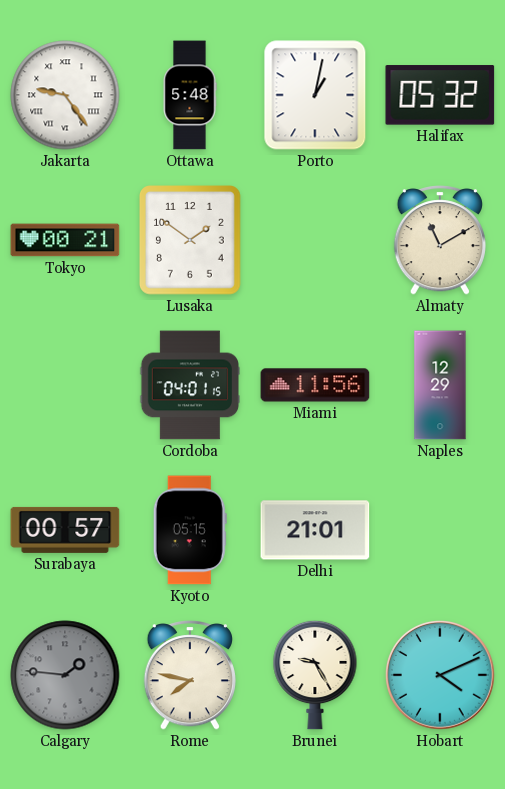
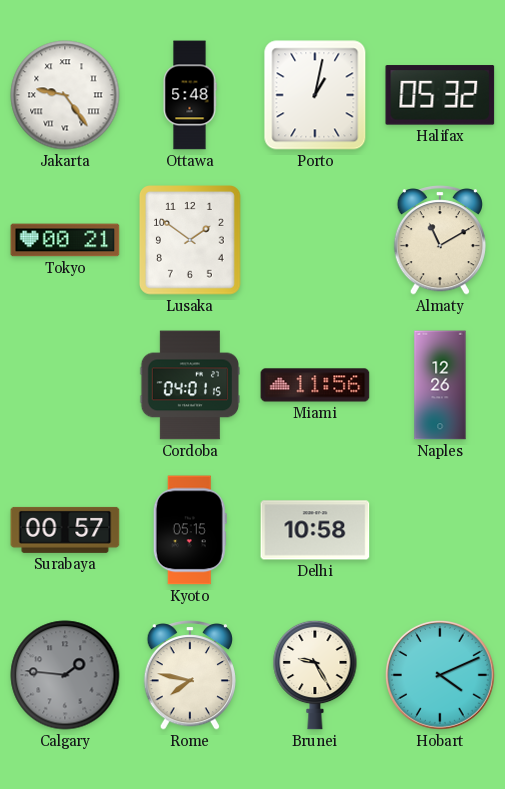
Naples: 12:29 -> 12:26 (440, 385)
Delhi: 21:01 -> 10:58 (315, 530)
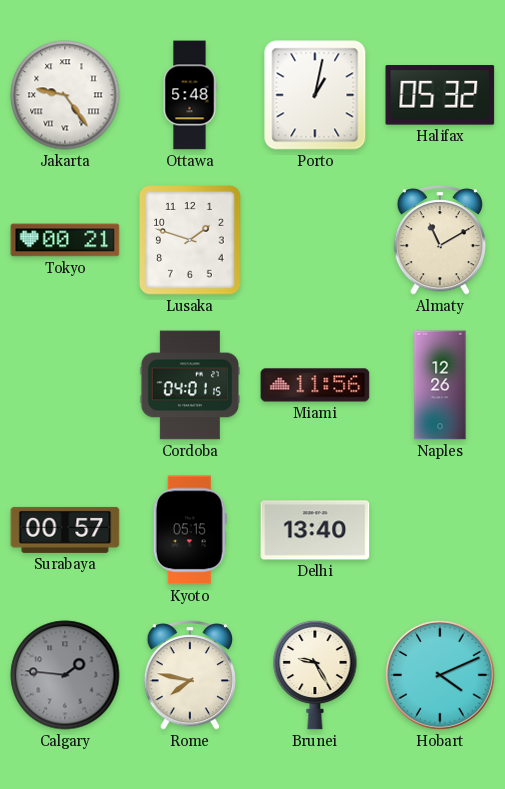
Lusaka: 1:51 -> 1:48 (191, 241)
Delhi: 10:58 -> 13:40 (315, 530)
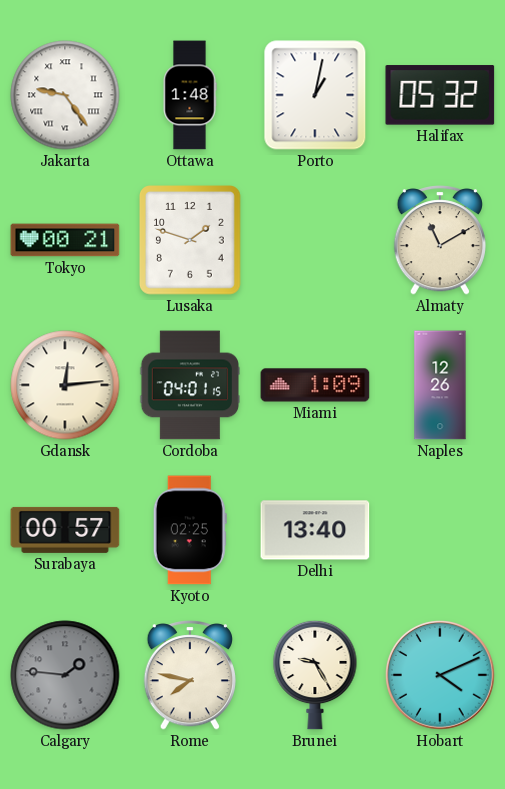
Ottawa: 5:48 -> 1:48 (190, 95)
Gdansk: none -> 12:14 (65, 385)
Miami: 11:56 -> 1:09 (315, 385)
Kyoto: 05:15 -> 02:25 (190, 530)
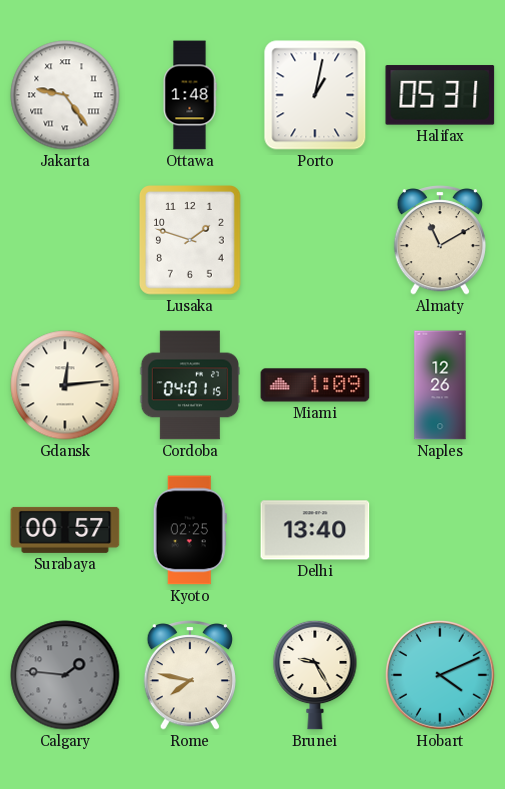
Halifax: 05:32 -> 05:31 (440, 95)
Tokyo: 00:21 -> none (65, 240)
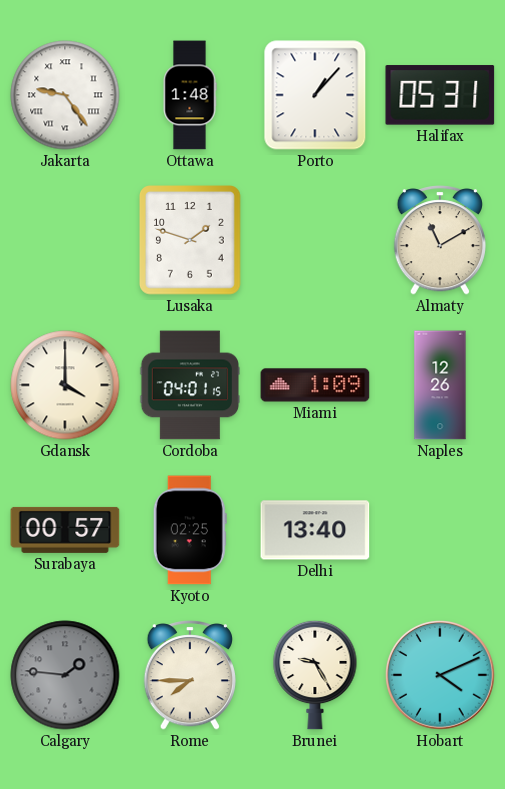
Porto: 1:02 -> 1:07 (315, 95)
Gdansk: 12:14 -> 4:00 (65, 385)
Rome: 7:47 -> 7:45 (190, 675)
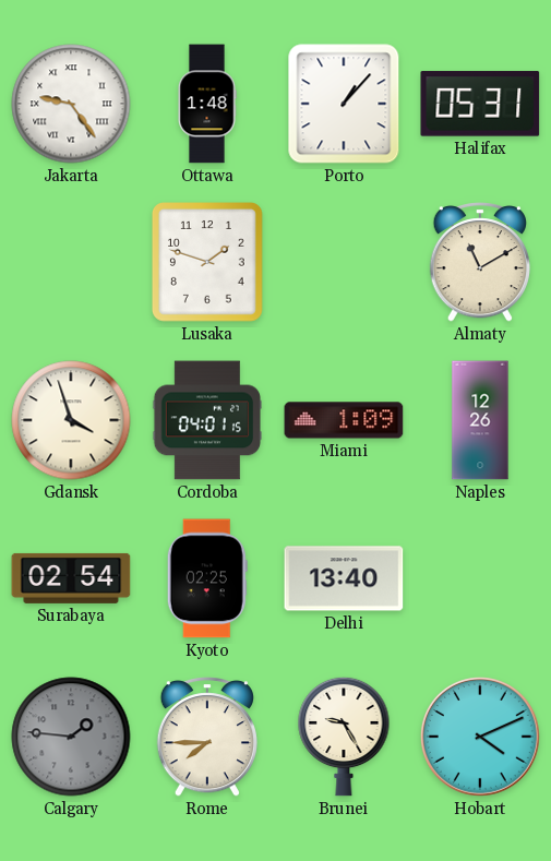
Gdansk: 4:00 -> 3:57 (71, 420)
Surabaya: 00:57 -> 02:54 (71, 578)
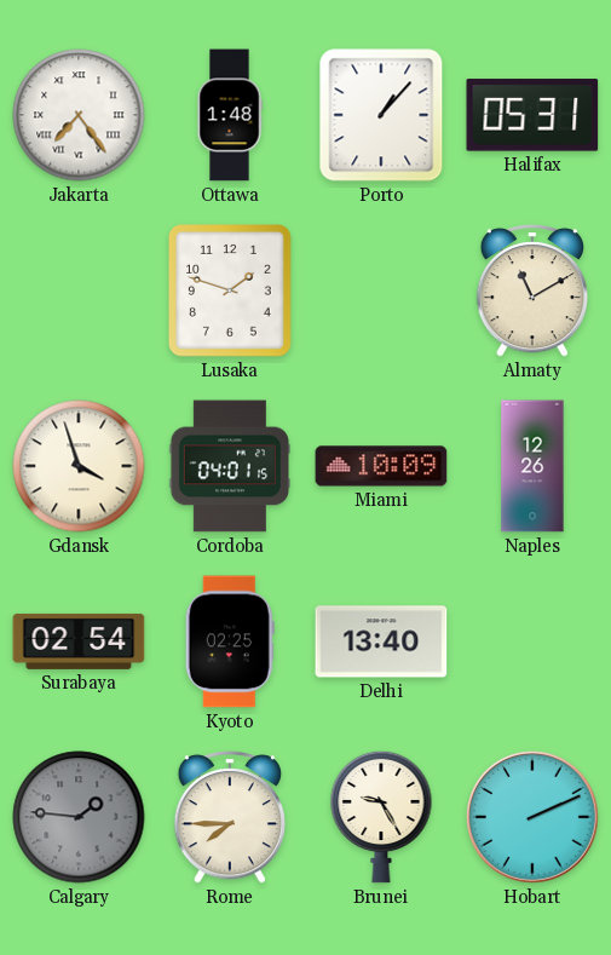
Jakarta: 9:24 -> 7:24 (79, 115)
Miami: 1:09 -> 10:09 (381, 466)
Hobart: 4:11 -> 2:11 (532, 817)
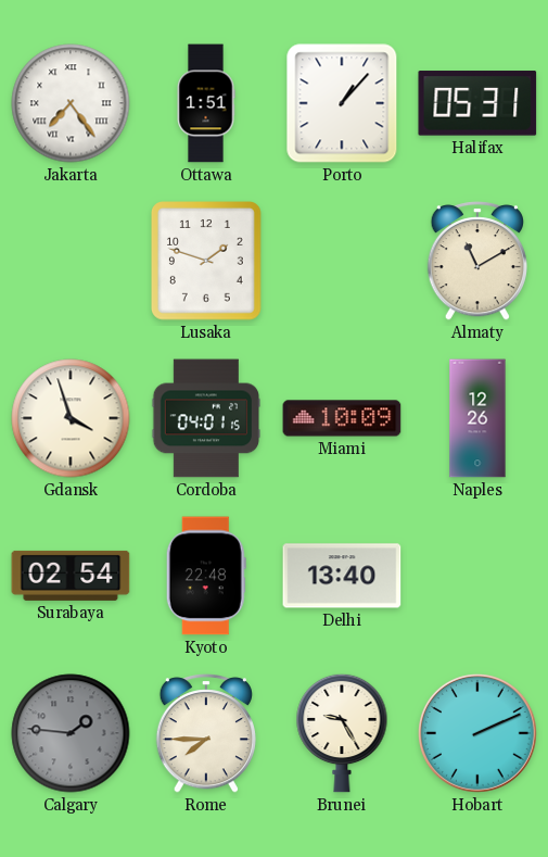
Ottawa: 1:48 -> 1:51 (206, 103)
Kyoto: 02:25 -> 22:48 (206, 576)
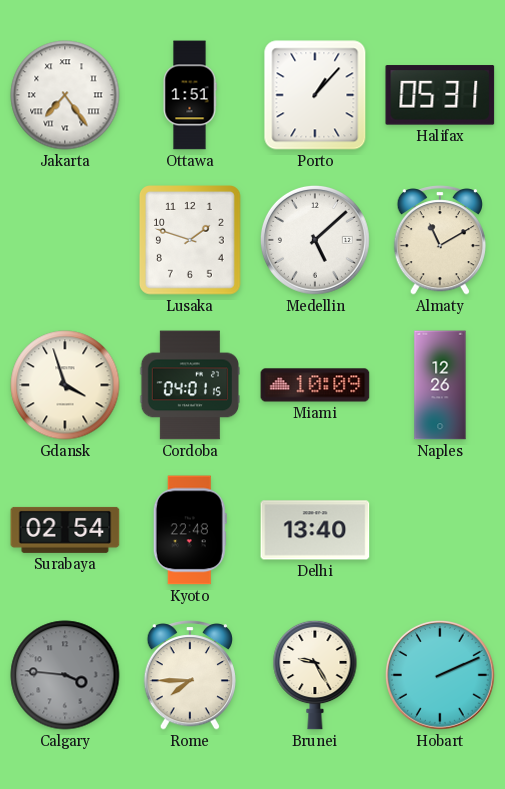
Medellin: none -> 5:08 (315, 240)
Calgary: 1:46 -> 3:46 (65, 675)
